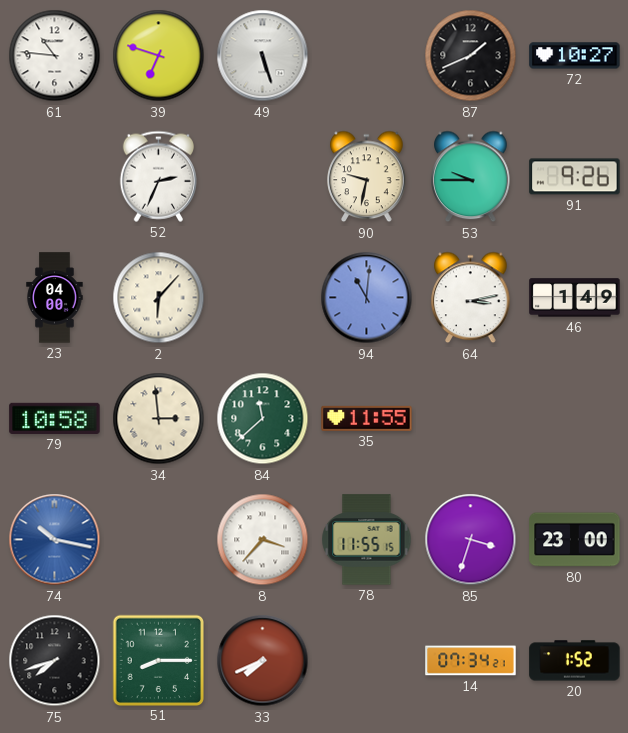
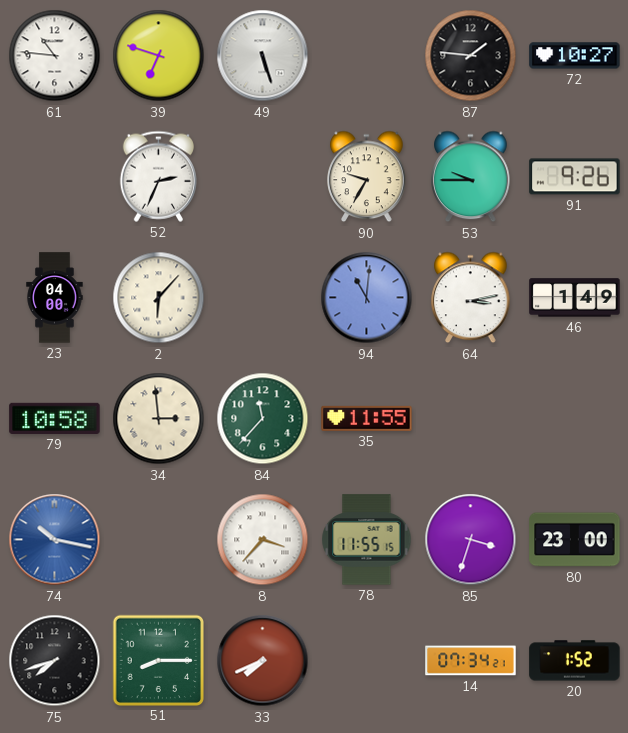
87: 1:41 -> 1:46 (471, 56)
90: 9:32 -> 9:35 (367, 177)
84: 11:38 -> 11:37 (263, 419)
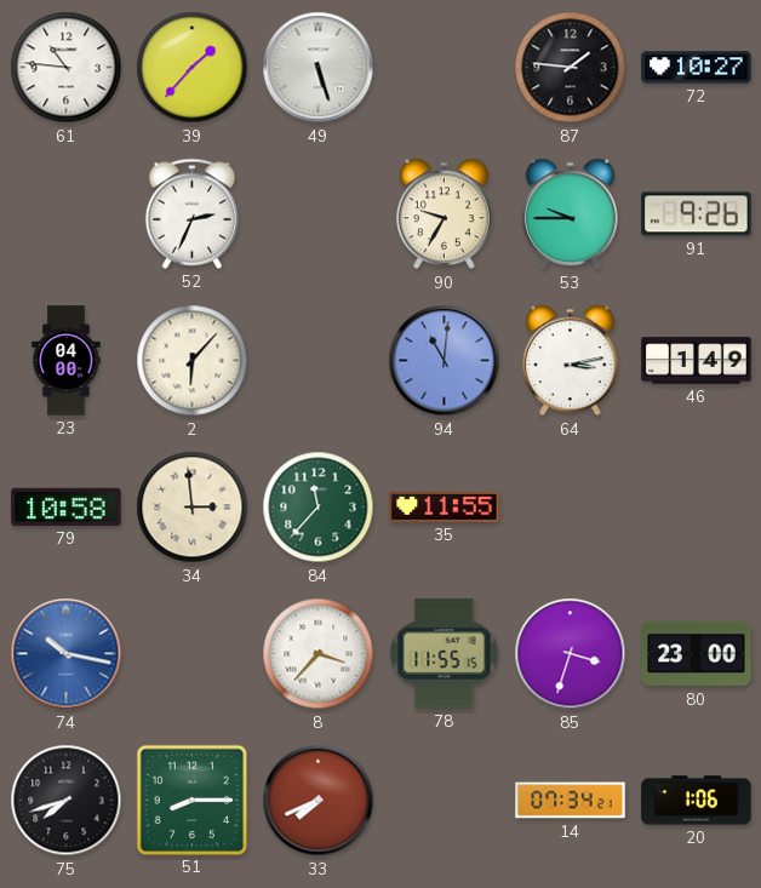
39: 6:48 -> 1:37 (193, 68)
20: 1:52 -> 1:06 (697, 801)
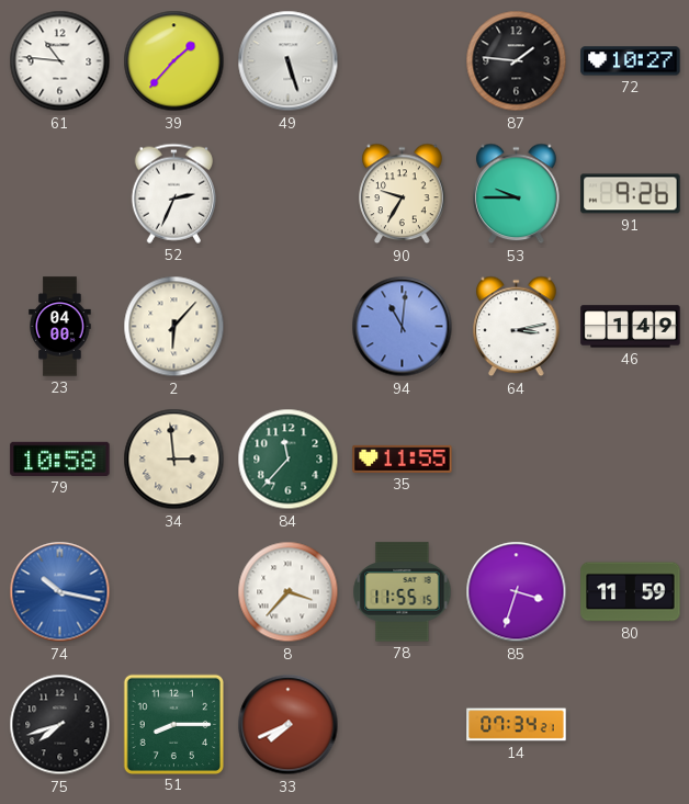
80: 23:00 -> 11:59 (631, 592)
20: 1:06 -> none (697, 801)
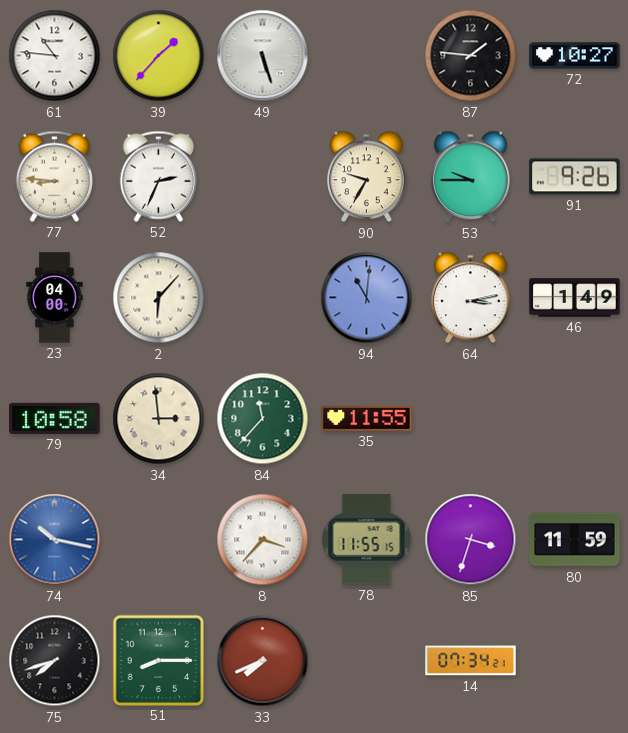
77: none -> 8:46 (54, 176)
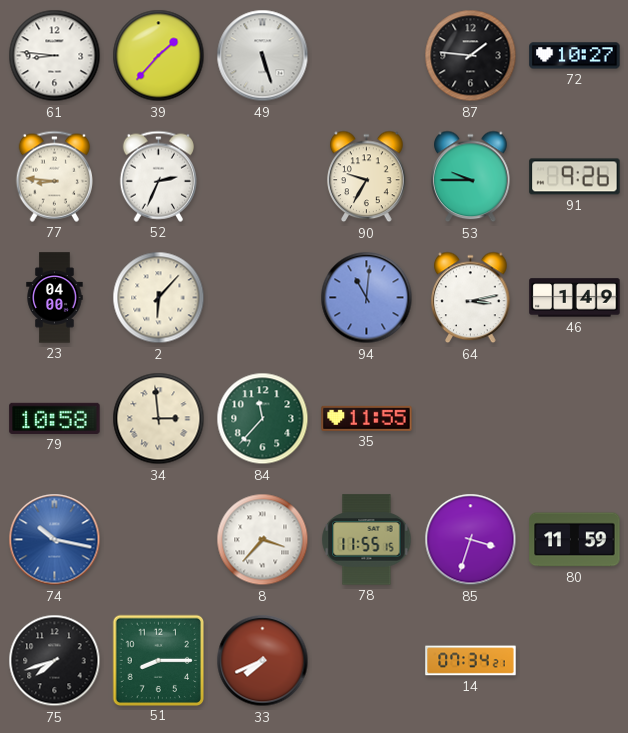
61: 10:46 -> 8:46 (55, 56)
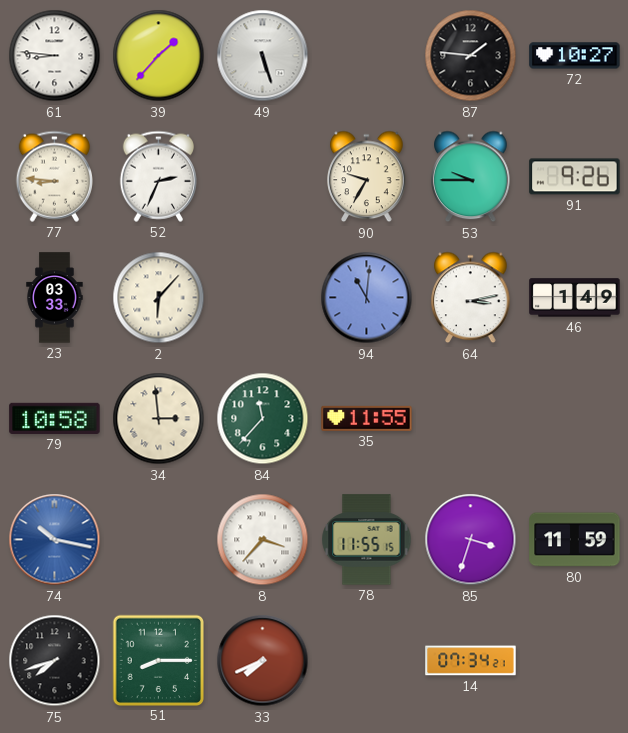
23: 04:00 -> 03:33 (55, 298)
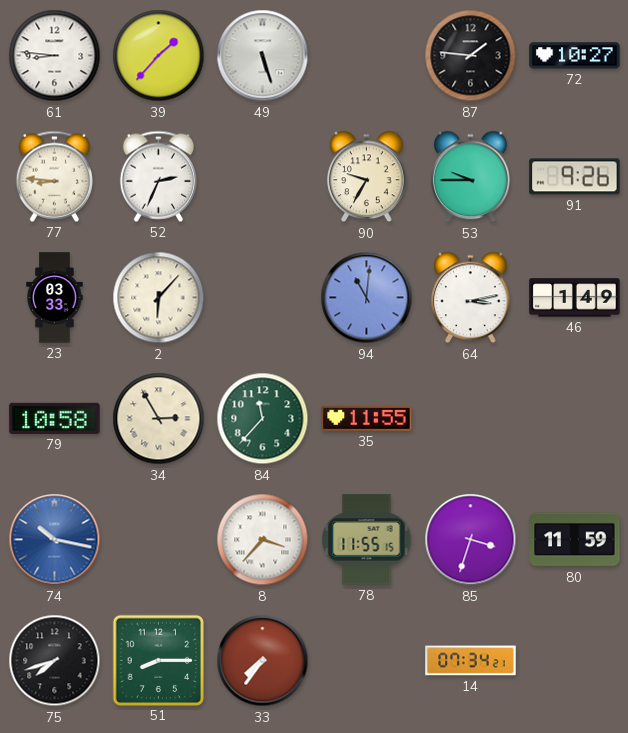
34: 2:59 -> 2:55 (159, 419)
33: 7:41 -> 7:36 (263, 661)
